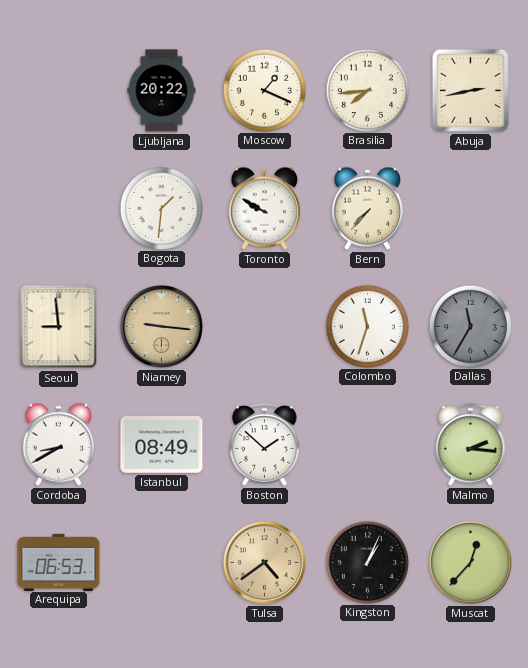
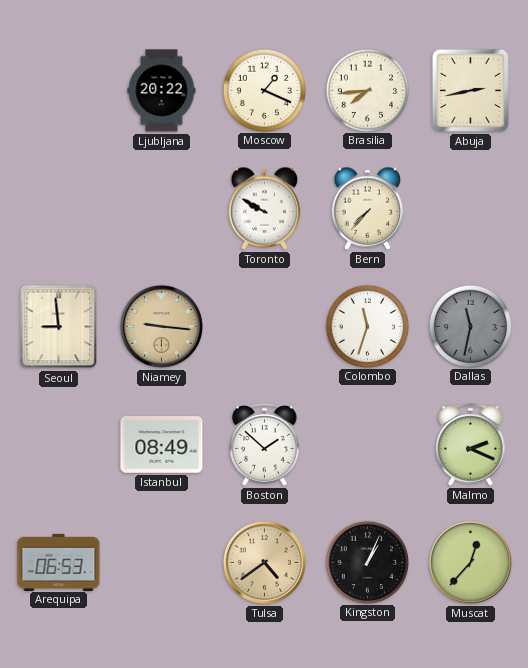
Bogota: 1:31 -> none (161, 208)
Dallas: 11:35 -> 11:32 (470, 326)
Cordoba: 8:40 -> none (59, 444)
Malmo: 2:16 -> 2:19 (471, 445)
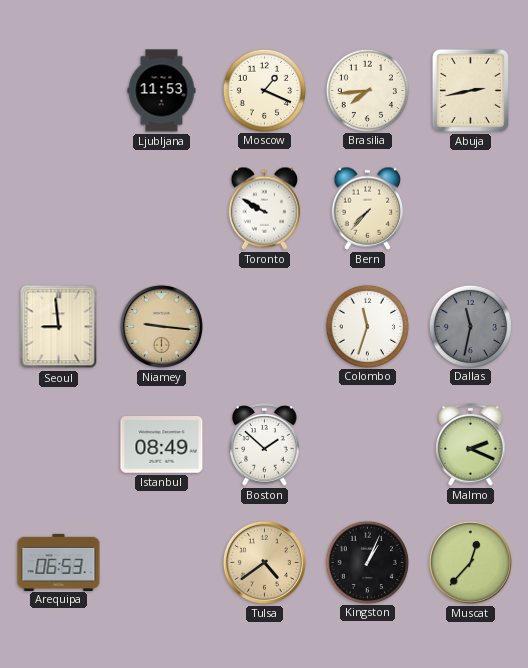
Ljubljana: 20:22 -> 11:53 (162, 91)
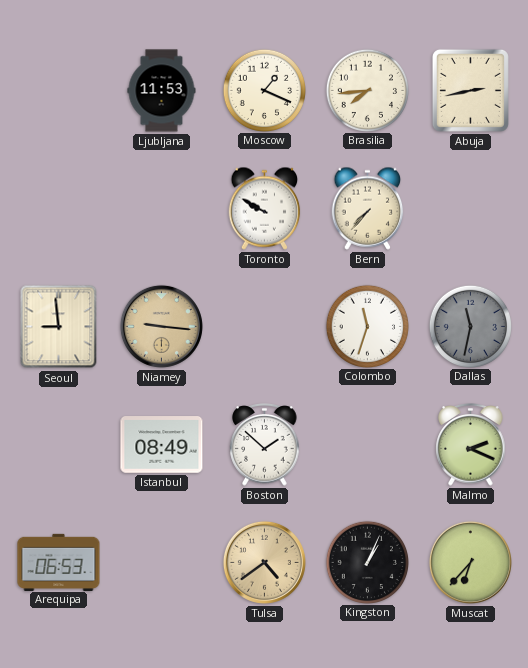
Muscat: 12:37 -> 6:37 (470, 562)
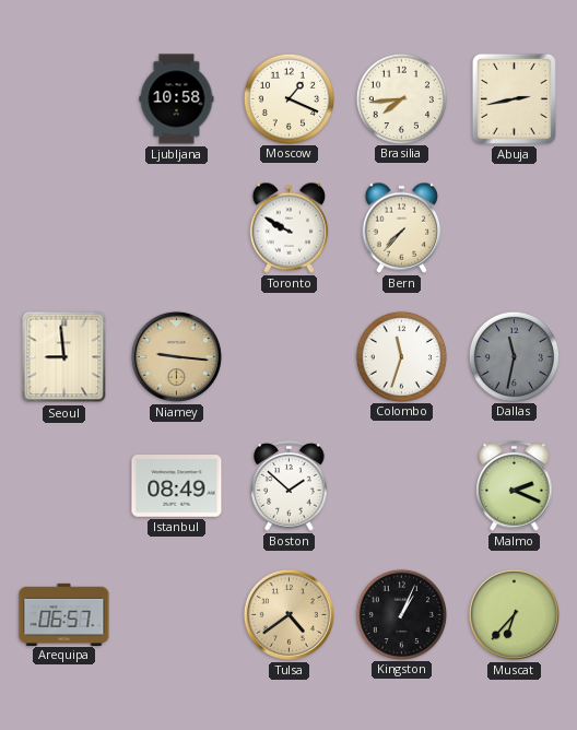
Ljubljana: 11:53 -> 10:58 (177, 99)
Arequipa: 06:53 -> 06:57 (64, 614)
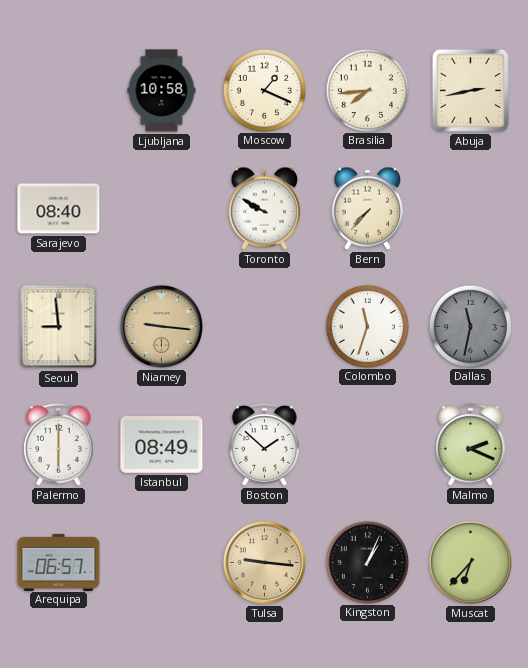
Sarajevo: none -> 08:40 (59, 209)
Palermo: none -> 6:00 (59, 445)
Tulsa: 4:39 -> 9:16 (264, 562)
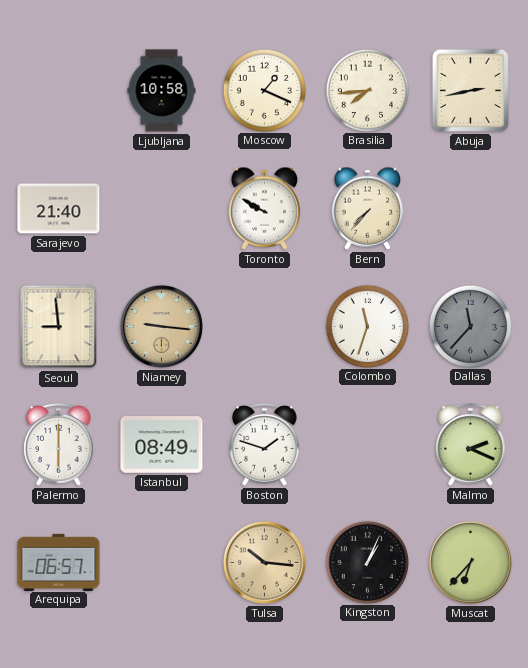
Sarajevo: 08:40 -> 21:40 (59, 209)
Dallas: 11:32 -> 11:37 (470, 326)
Boston: 1:52 -> 1:48 (265, 445)
Tulsa: 9:16 -> 10:16 (264, 562)
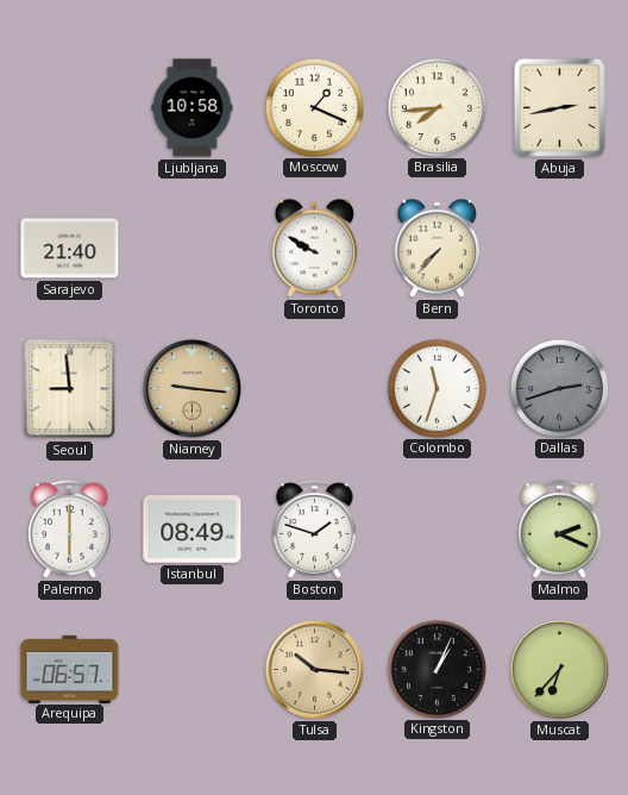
Dallas: 11:37 -> 2:42 (559, 388)
